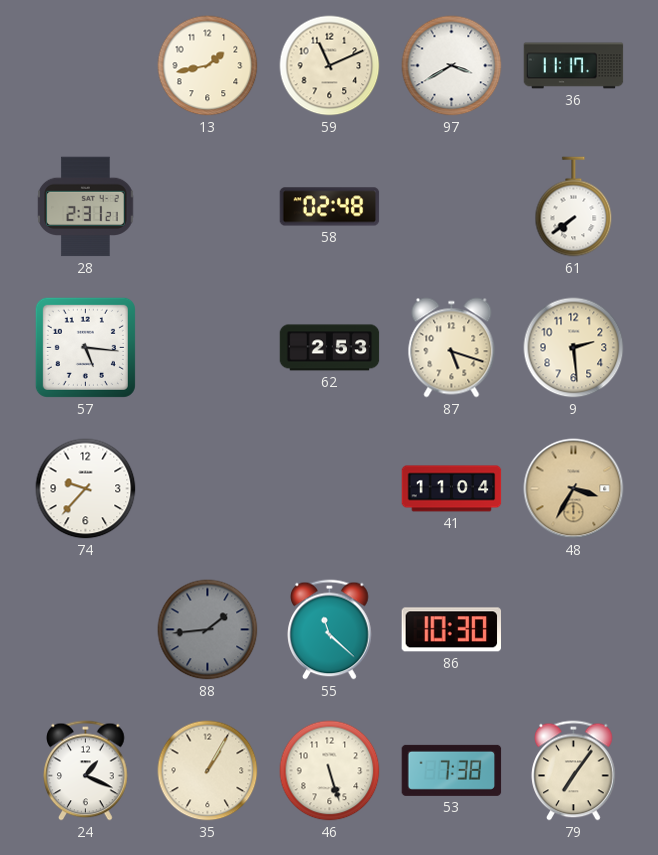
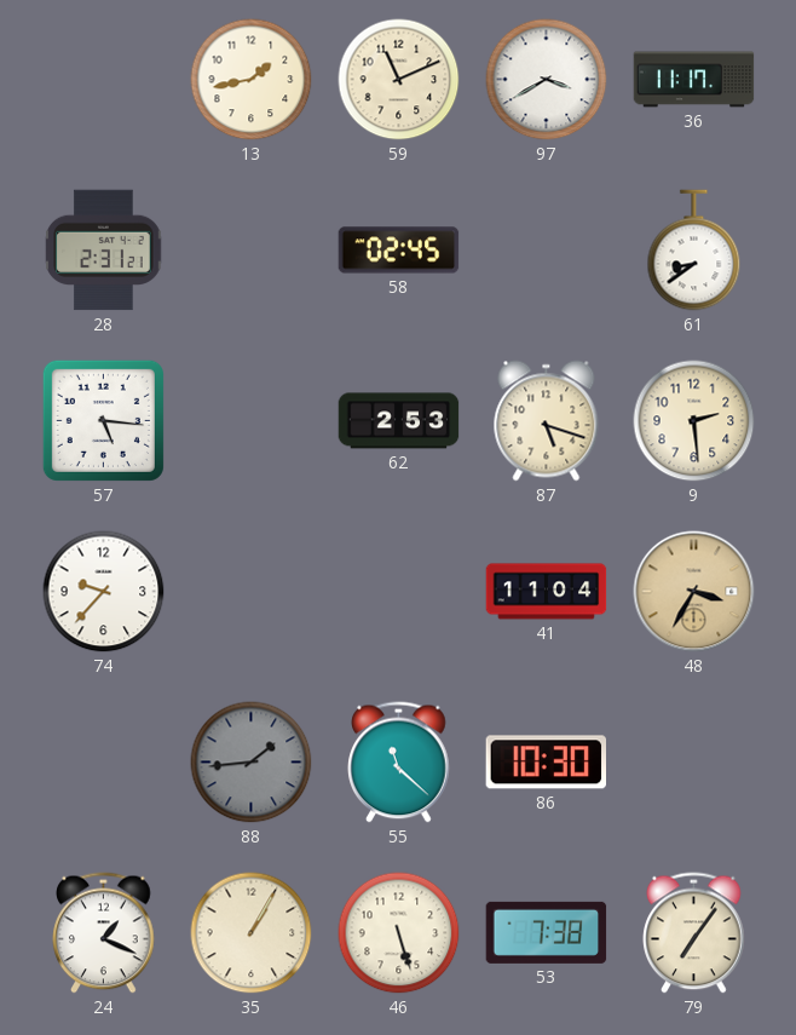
58: 02:48 -> 02:45 (399, 251)
61: 7:39 -> 8:39 (694, 251)
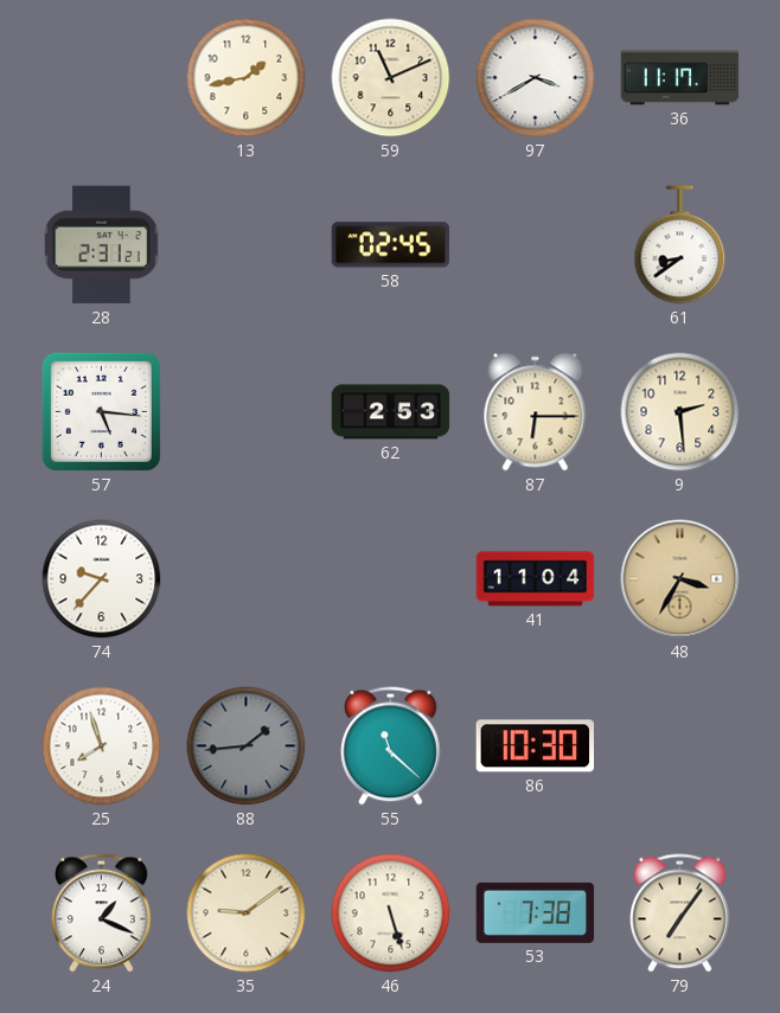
87: 5:18 -> 6:15 (536, 412)
25: none -> 7:57 (102, 746)
35: 1:05 -> 9:09 (247, 913)
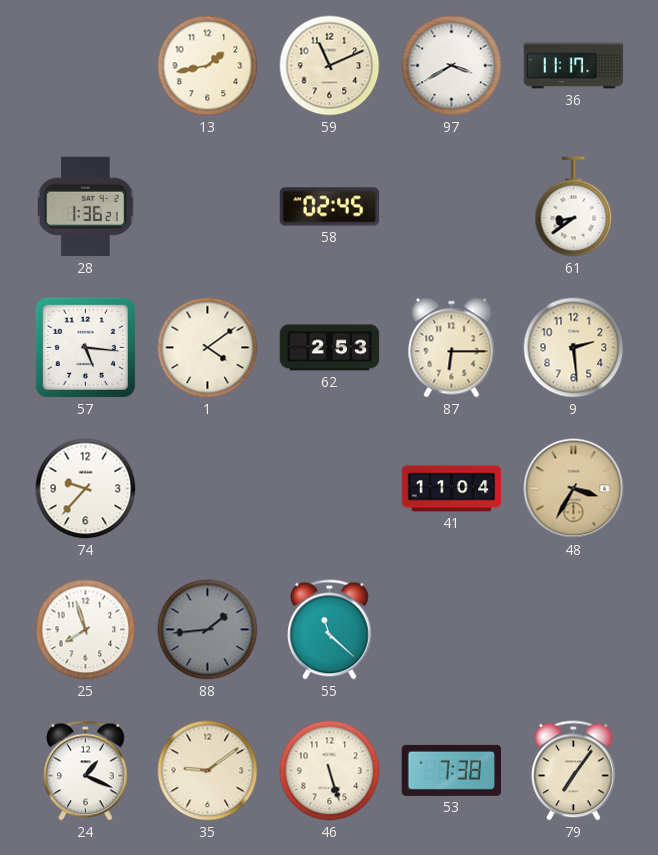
28: 2:31 -> 1:36 (86, 207)
1: none -> 4:09 (208, 348)
86: 10:30 -> none (535, 746)
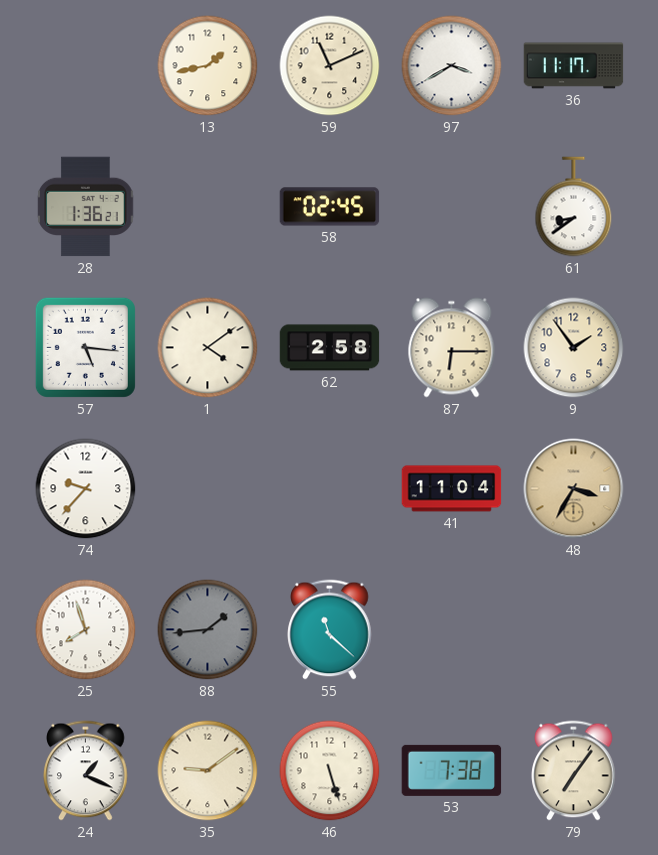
62: 2:53 -> 2:58 (330, 348)
9: 2:29 -> 1:54 (574, 348)
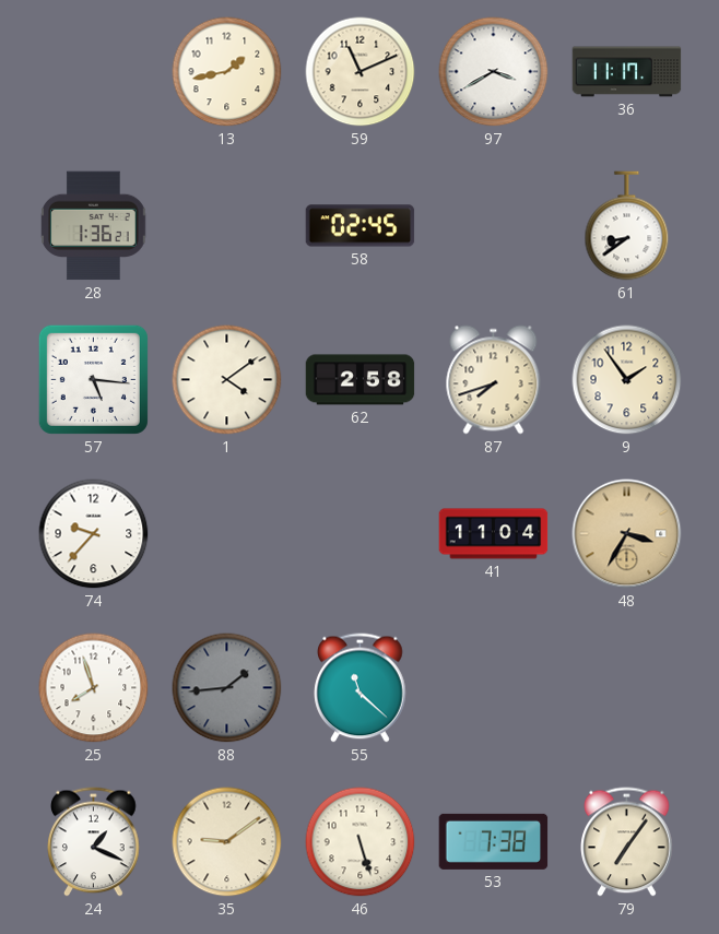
87: 6:15 -> 7:42 (494, 380)
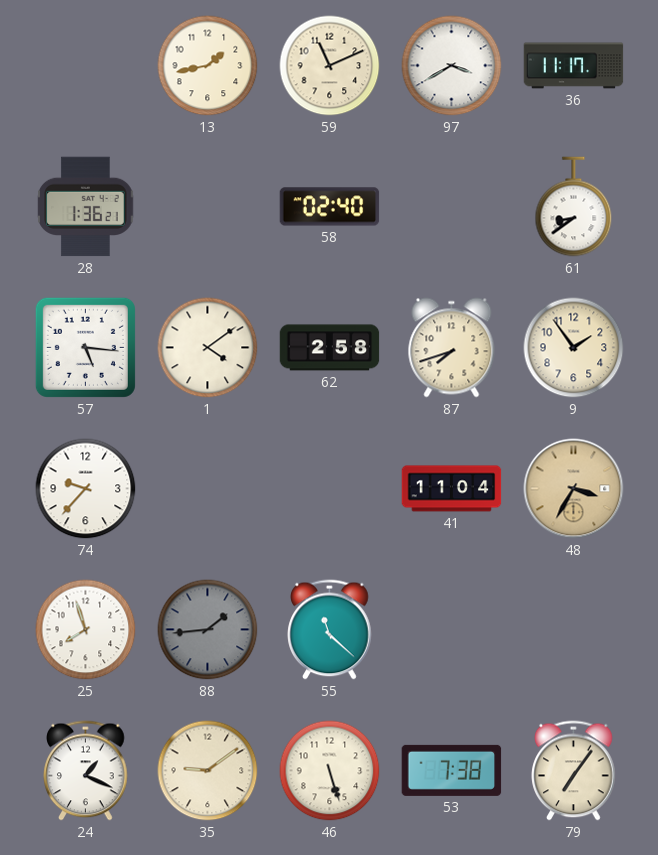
58: 02:45 -> 02:40 (330, 207)
